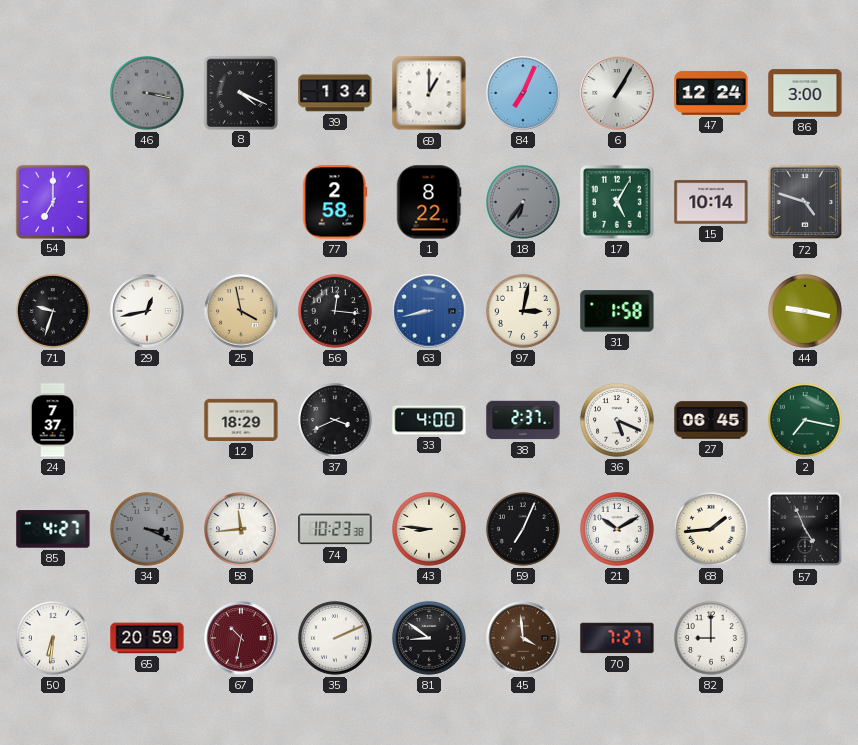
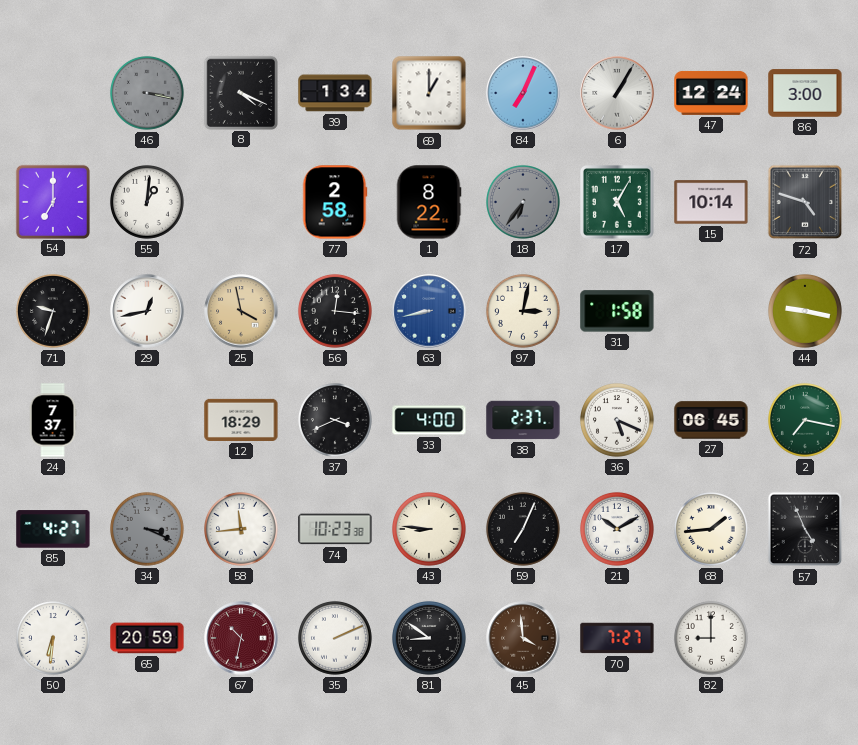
55: none -> 1:01 (147, 202)
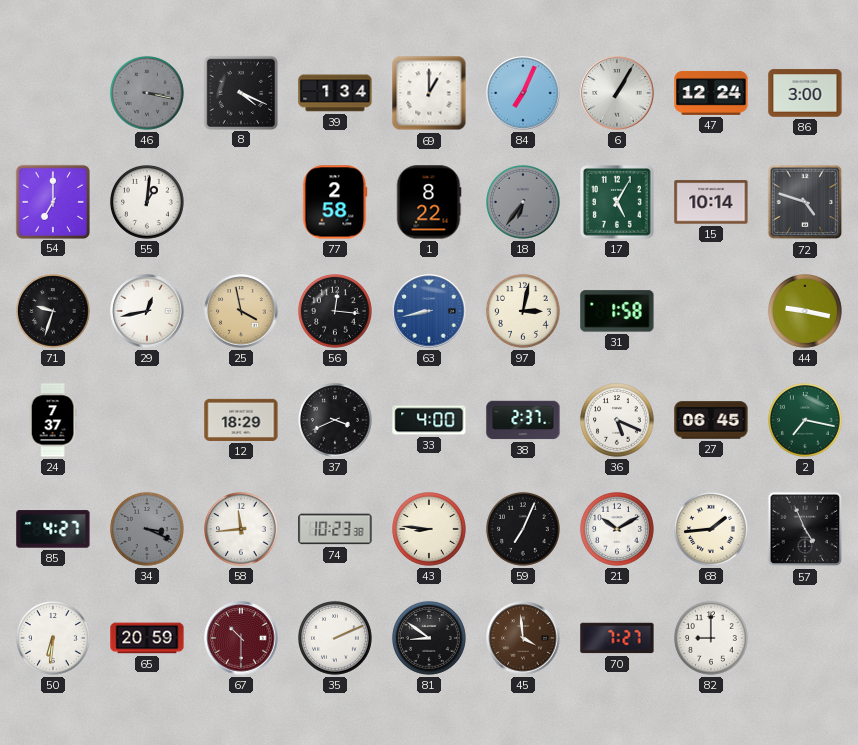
67: 10:32 -> 10:30 (241, 638)
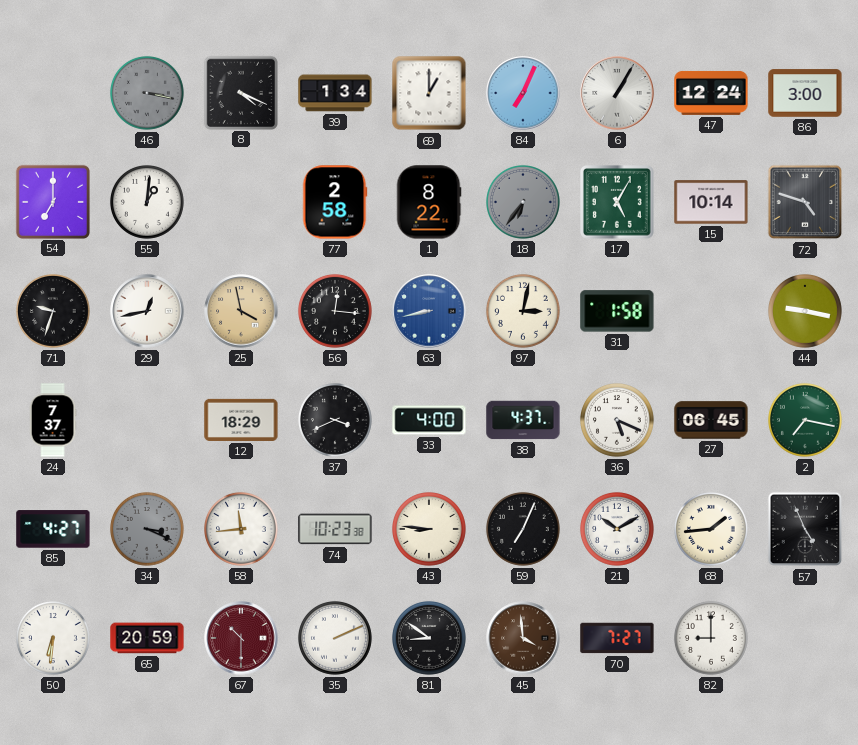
38: 2:37 -> 4:37 (523, 420)
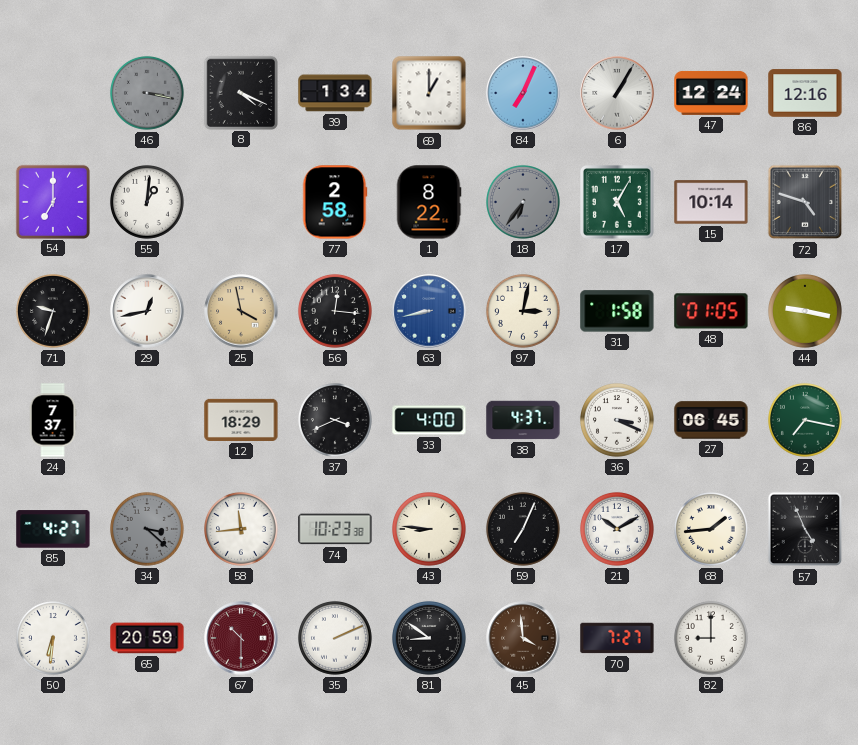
86: 3:00 -> 12:16 (805, 93)
48: none -> 01:05 (711, 311)
36: 5:19 -> 3:19 (617, 420)
34: 3:19 -> 3:22 (147, 529)
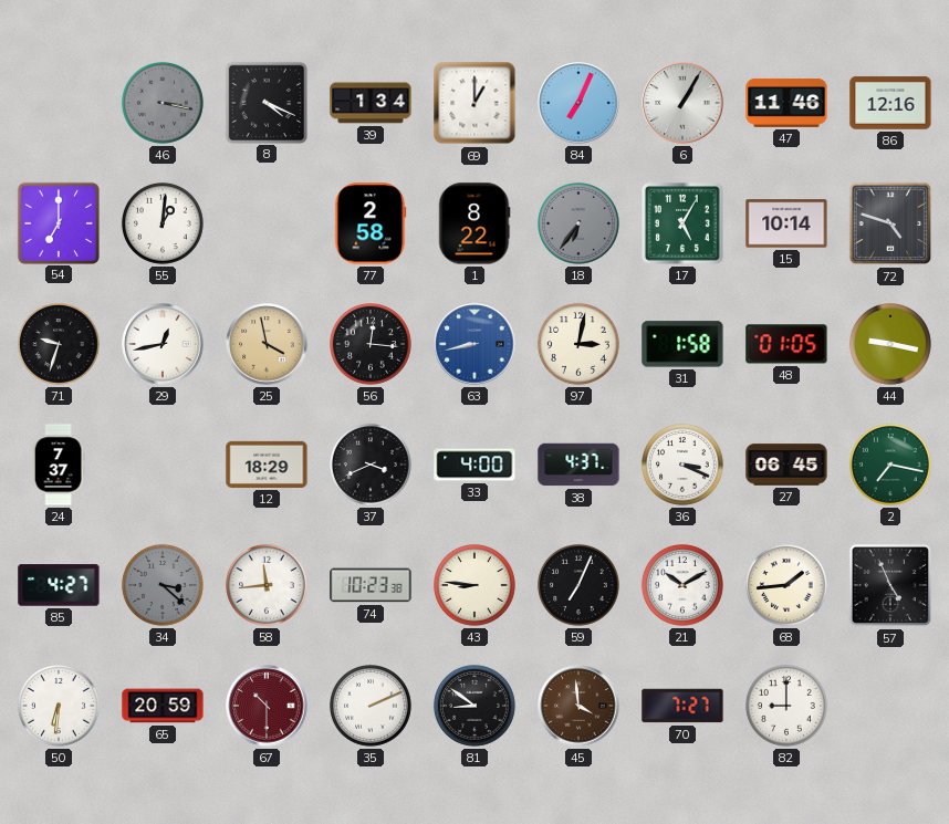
47: 12:24 -> 11:46 (786, 103)
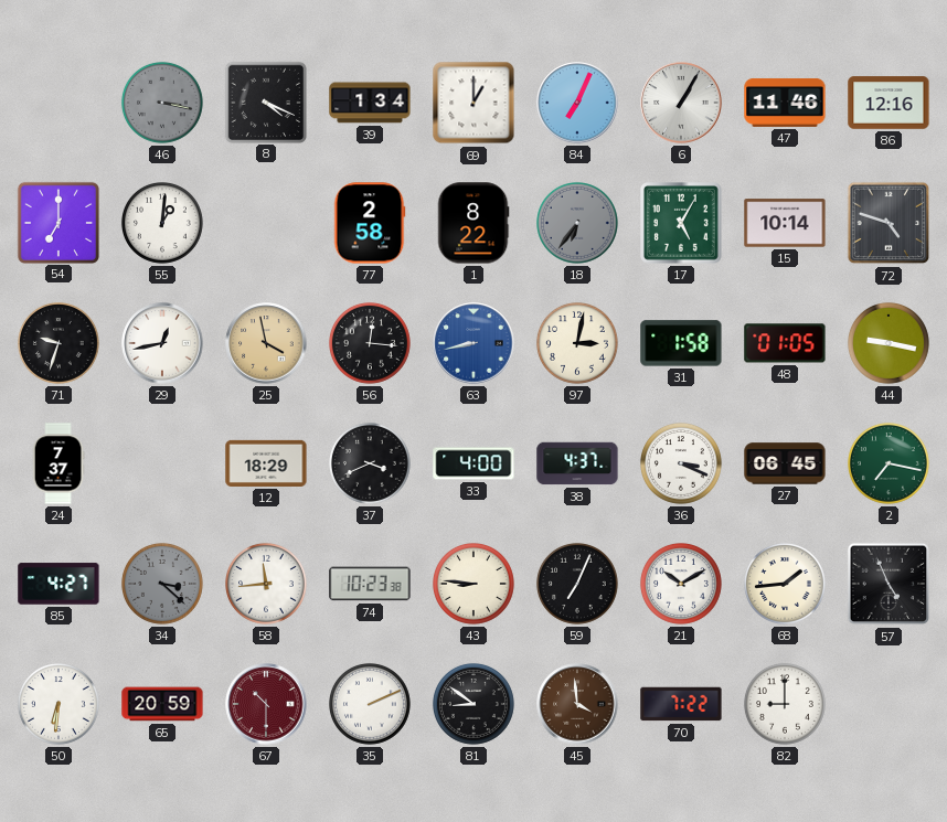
70: 7:27 -> 7:22 (681, 704)
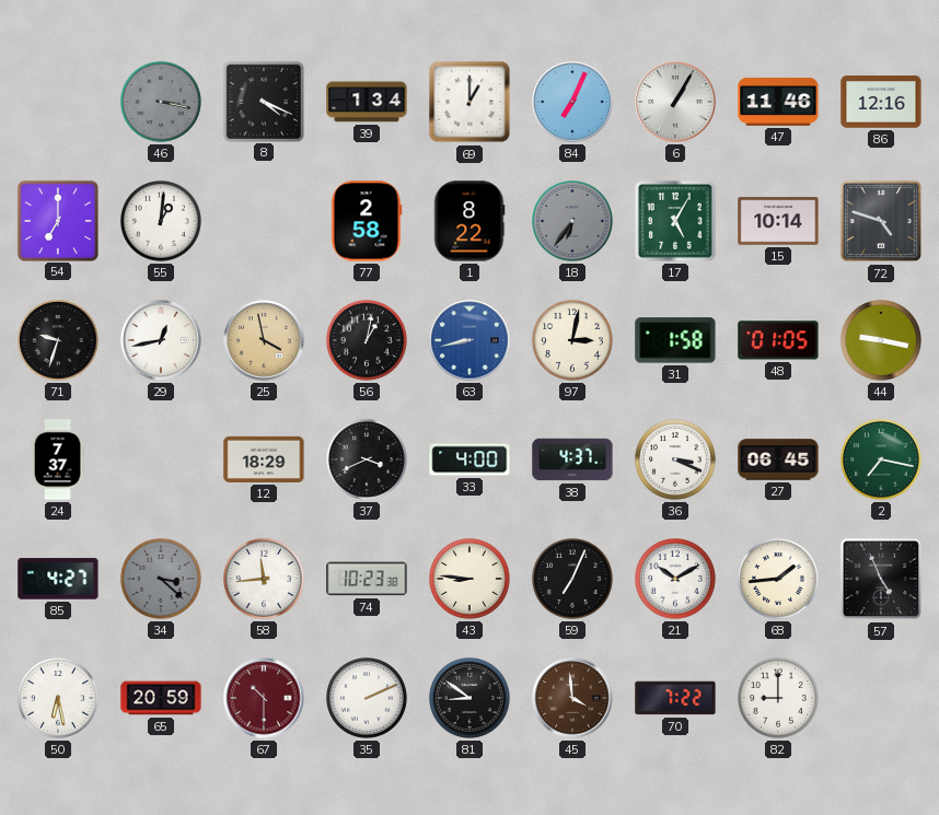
56: 12:16 -> 1:02 (367, 340)
50: 6:31 -> 6:28 (58, 698)
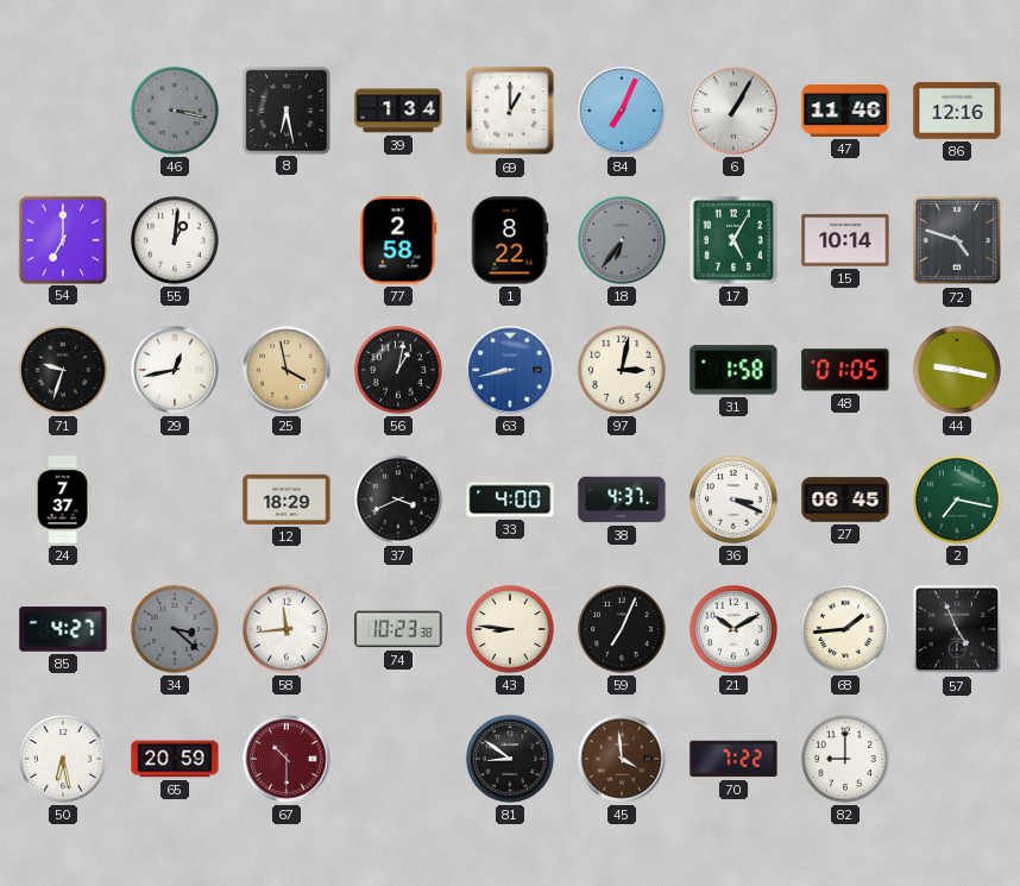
8: 4:19 -> 6:28 (285, 109)
35: 2:11 -> none (367, 698)
